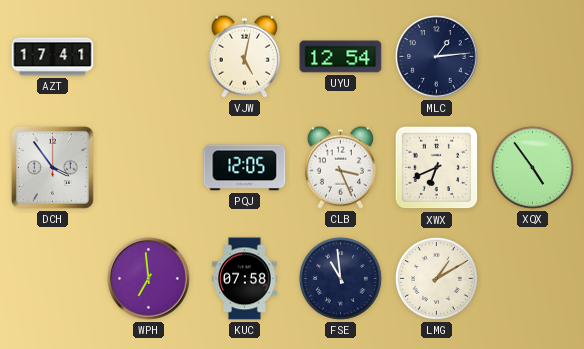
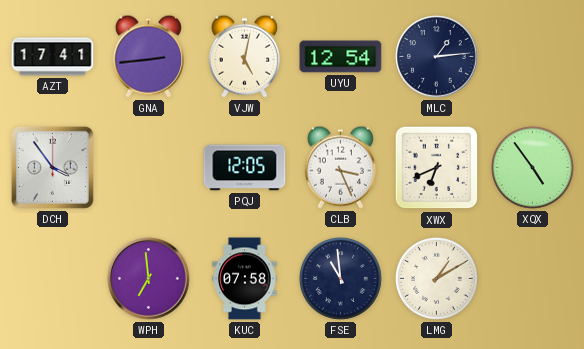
GNA: none -> 2:44 (148, 56)
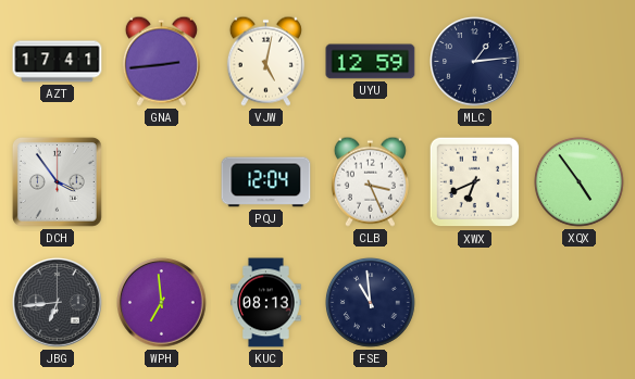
UYU: 12:54 -> 12:59 (371, 62)
PQJ: 12:05 -> 12:04 (266, 182)
JBG: none -> 6:44 (58, 303)
KUC: 07:58 -> 08:13 (266, 303)
LMG: 1:10 -> none (437, 279)
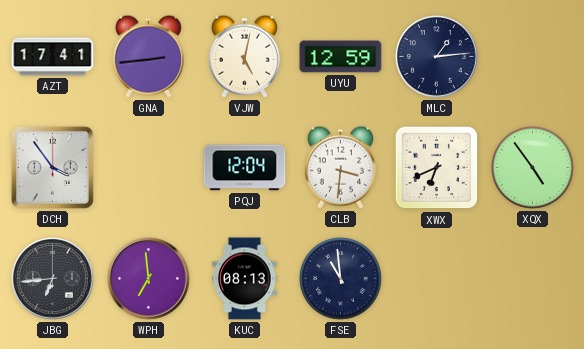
CLB: 3:26 -> 3:31 (340, 167)
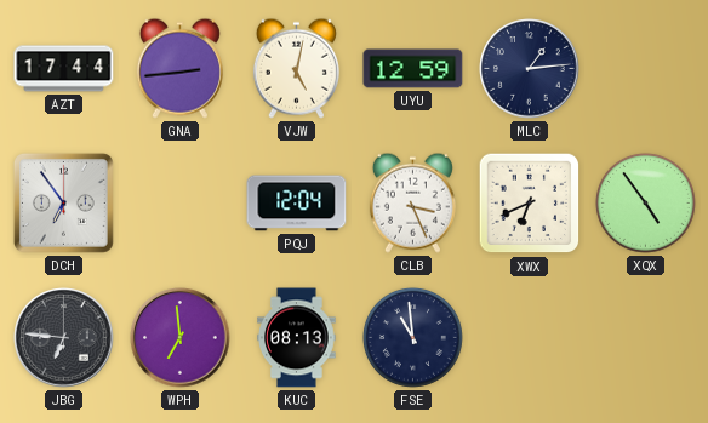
AZT: 17:41 -> 17:44 (64, 69)
DCH: 3:54 -> 6:54 (64, 204)
CLB: 3:31 -> 3:26 (412, 202)
JBG: 6:44 -> 6:46 (64, 338)
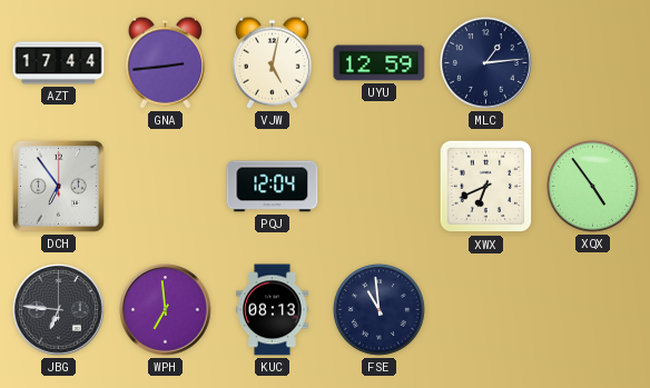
CLB: 3:26 -> none (412, 202)
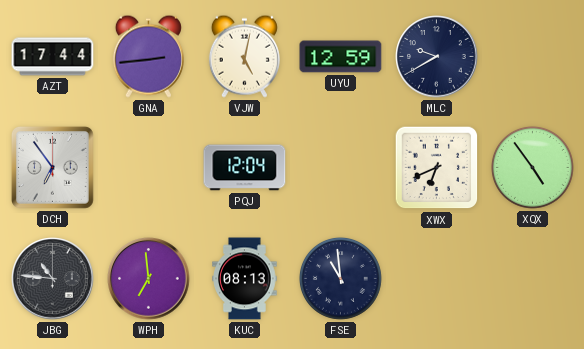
MLC: 1:14 -> 9:40 (437, 57)
JBG: 6:46 -> 10:46 (53, 279)
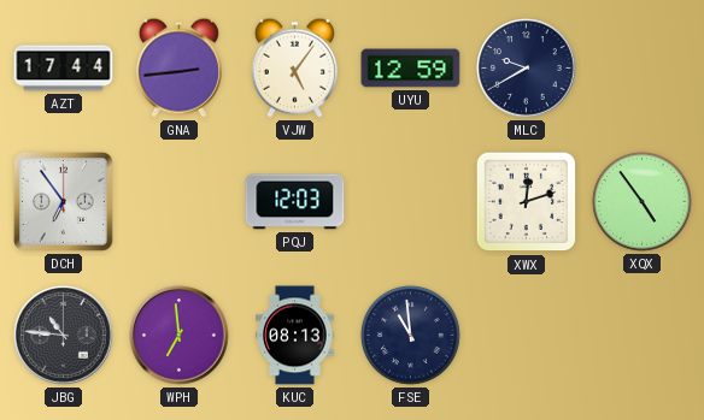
VJW: 5:02 -> 5:06 (294, 67)
PQJ: 12:04 -> 12:03 (295, 202)
XWX: 6:41 -> 12:12 (527, 202)
